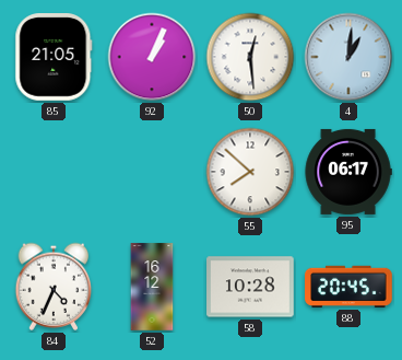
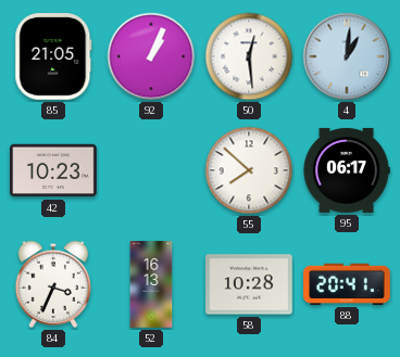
42: none -> 10:23 (53, 170)
84: 4:34 -> 3:34 (53, 284)
52: 16:12 -> 16:13 (151, 284)
88: 20:45 -> 20:41 (347, 284)
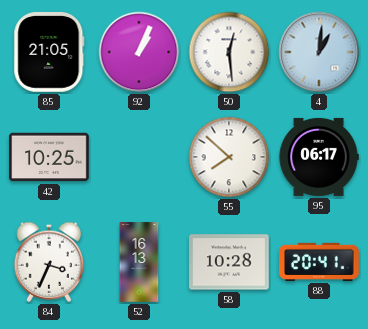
42: 10:23 -> 10:25 (49, 157)
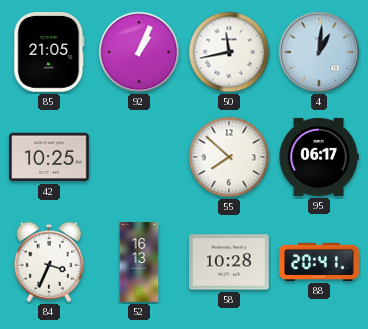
50: 12:29 -> 11:43 (229, 52)
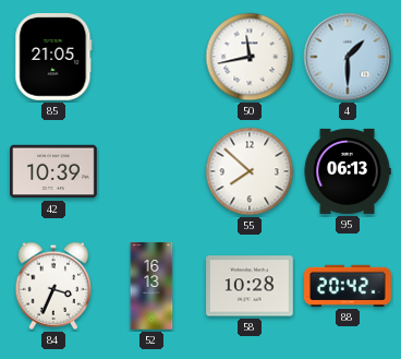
92: 1:04 -> none (139, 52)
4: 1:01 -> 1:30 (348, 57)
42: 10:25 -> 10:39 (53, 171)
95: 06:17 -> 06:13 (348, 171)
88: 20:41 -> 20:42 (348, 286)
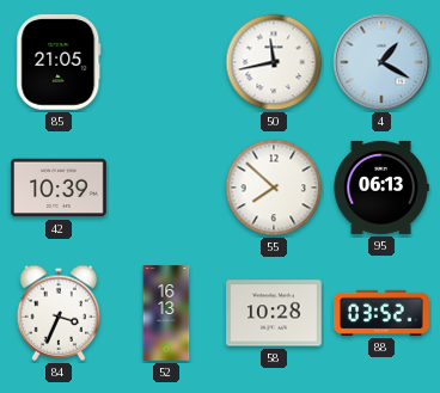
4: 1:30 -> 1:20 (381, 62)
88: 20:42 -> 03:52 (381, 313)
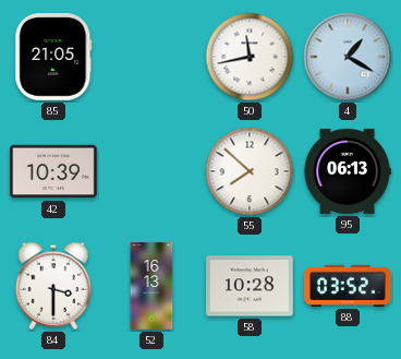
84: 3:34 -> 3:30 (53, 286)
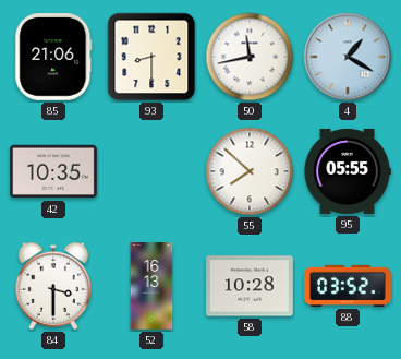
85: 21:05 -> 21:06 (53, 58)
93: none -> 8:30 (151, 57)
42: 10:39 -> 10:35 (53, 171)
95: 06:13 -> 05:55 (348, 171)
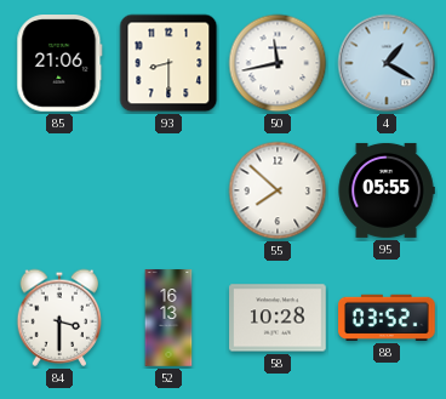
42: 10:35 -> none (53, 171)
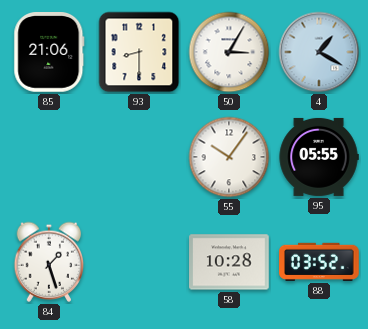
50: 11:43 -> 3:05 (229, 52)
55: 7:52 -> 10:06 (229, 157)
84: 3:30 -> 1:27 (49, 262)
52: 16:13 -> none (168, 318)
